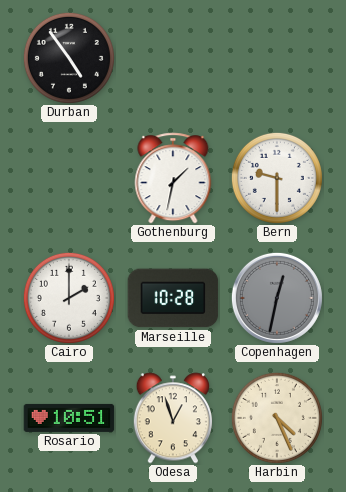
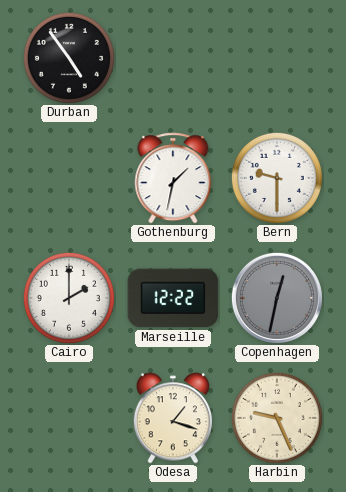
Marseille: 10:28 -> 12:22 (173, 298)
Rosario: 10:51 -> none (69, 418)
Odesa: 12:57 -> 1:18 (172, 418)
Harbin: 4:26 -> 9:26 (277, 418)
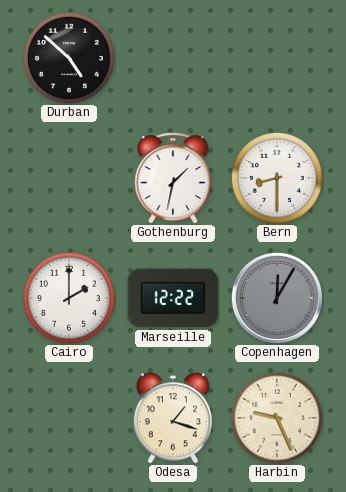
Durban: 4:54 -> 4:52 (69, 58)
Bern: 9:30 -> 8:30 (277, 178)
Copenhagen: 12:32 -> 12:05 (277, 298)
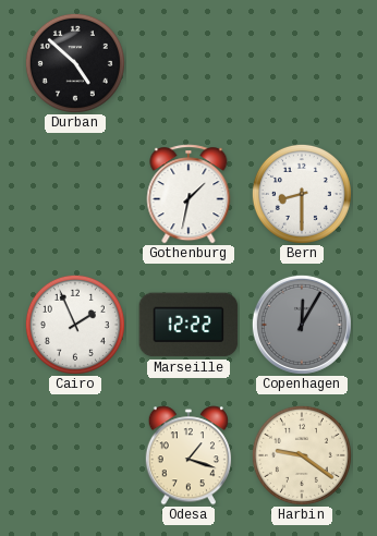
Cairo: 2:00 -> 1:56 (75, 325)
Harbin: 9:26 -> 9:21 (302, 455)
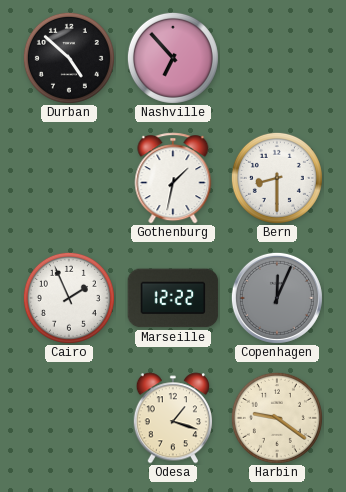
Nashville: none -> 6:53 (173, 58)
Copenhagen: 12:05 -> 12:04 (277, 298)
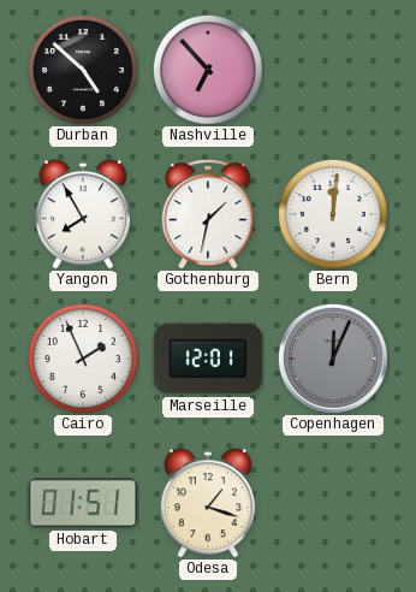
Yangon: none -> 7:55 (82, 214)
Bern: 8:30 -> 12:01 (333, 214)
Marseille: 12:22 -> 12:01 (208, 359)
Hobart: none -> 01:51 (83, 503)
Harbin: 9:21 -> none (277, 418)
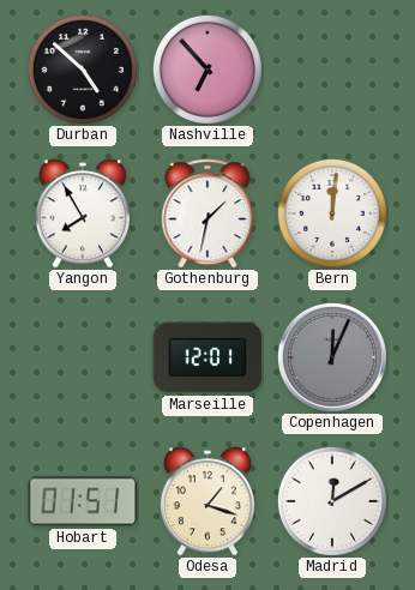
Cairo: 1:56 -> none (83, 359)
Madrid: none -> 12:10 (332, 501)
